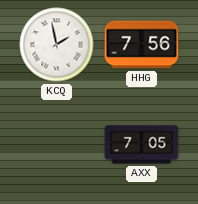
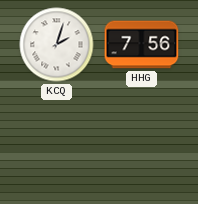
KCQ: 1:58 -> 2:03 (57, 45)
AXX: 7:05 -> none (142, 145)
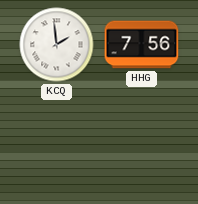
KCQ: 2:03 -> 1:59 (57, 45)
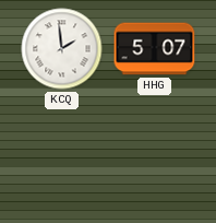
HHG: 7:56 -> 5:07 (155, 49)
